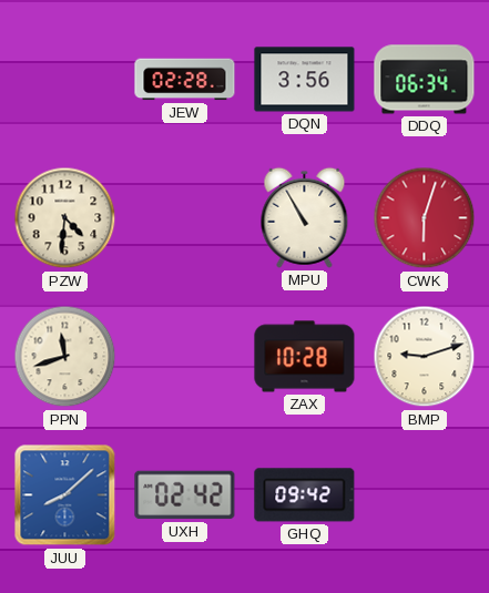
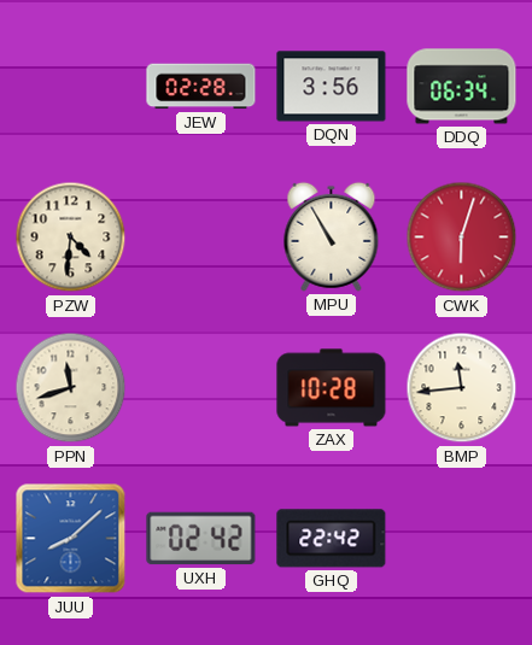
BMP: 9:12 -> 11:44 (462, 388)
GHQ: 09:42 -> 22:42 (332, 539)
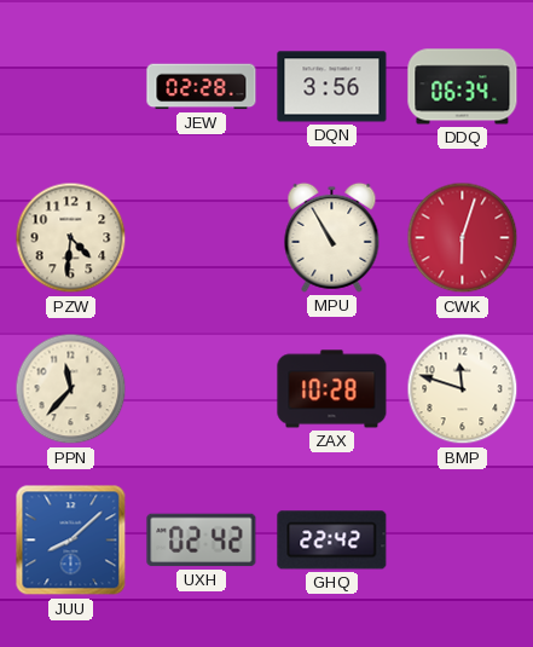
PPN: 11:42 -> 11:37 (71, 389)
BMP: 11:44 -> 11:48 (463, 389)
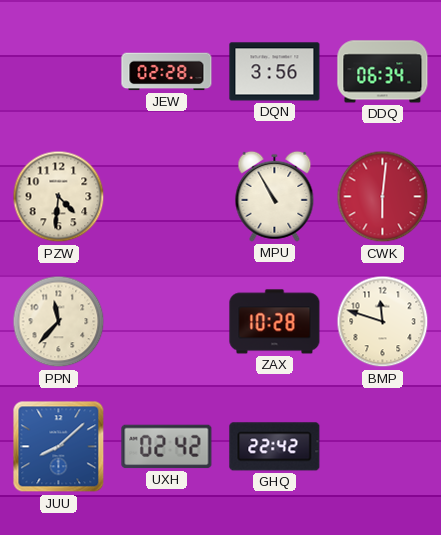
CWK: 6:03 -> 6:01 (383, 197)
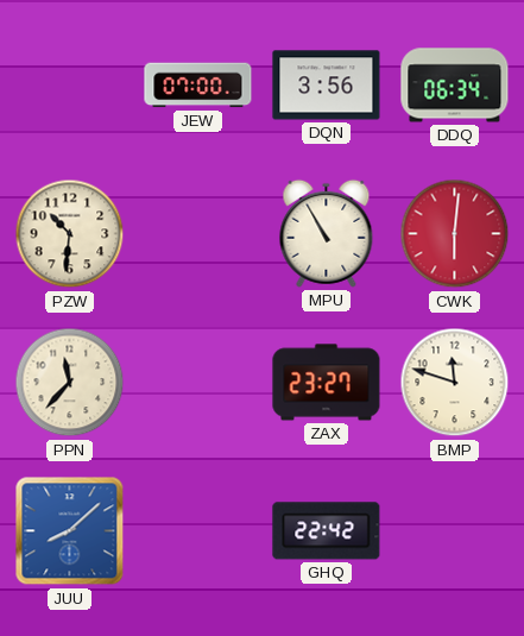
JEW: 02:28 -> 07:00 (198, 86)
PZW: 4:31 -> 10:31 (70, 234)
ZAX: 10:28 -> 23:27 (327, 383)
UXH: 02:42 -> none (167, 447)
